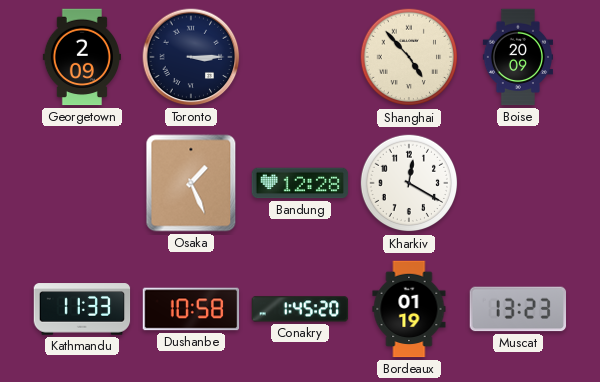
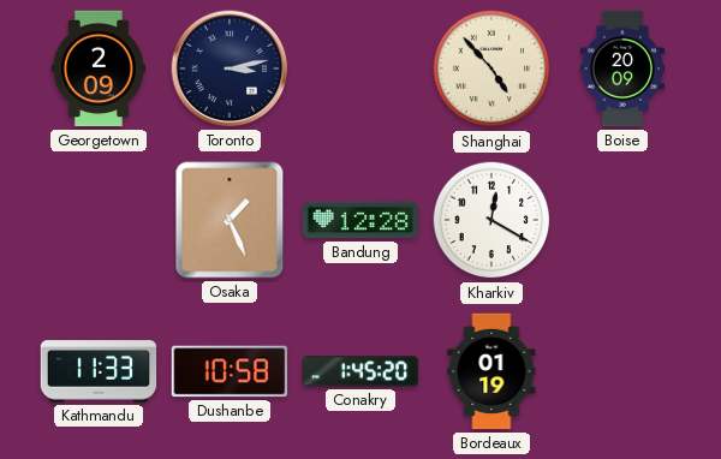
Toronto: 3:15 -> 3:13 (230, 68)
Muscat: 13:23 -> none (518, 309)
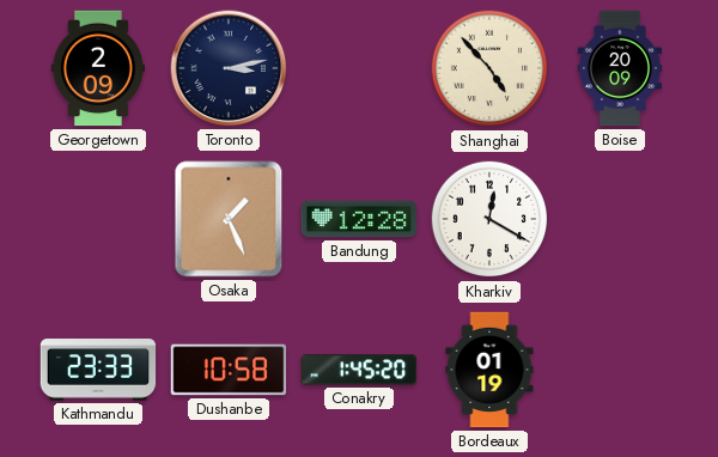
Kathmandu: 11:33 -> 23:33 (98, 370)
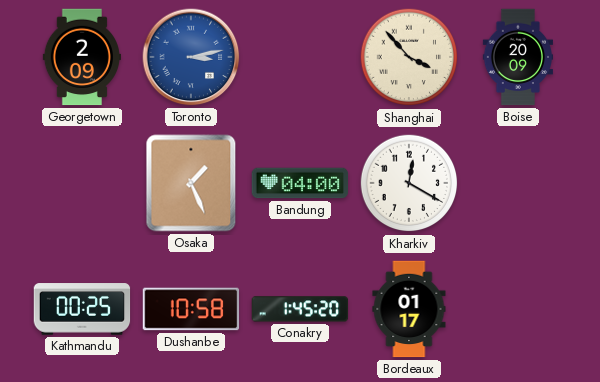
Toronto dial: navy -> blue (191, 57)
Shanghai: 4:53 -> 3:53 (409, 57)
Bandung: 12:28 -> 04:00 (300, 183)
Kathmandu: 23:33 -> 00:25 (82, 309)
Bordeaux: 01:19 -> 01:17 (409, 309)
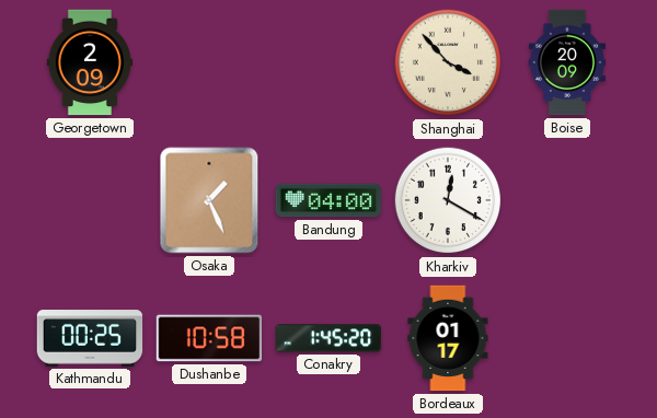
Toronto: 3:13 -> none (191, 57)
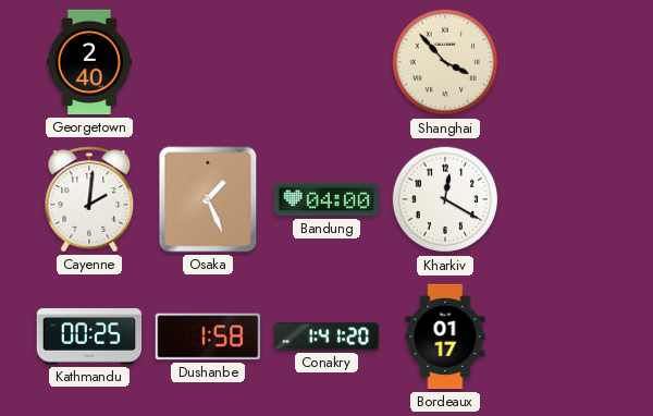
Georgetown: 2:09 -> 2:40 (89, 62)
Boise: 20:09 -> none (566, 62)
Cayenne: none -> 2:01 (89, 199)
Dushanbe: 10:58 -> 1:58 (208, 337)
Conakry: 1:45 -> 1:41 (326, 337)
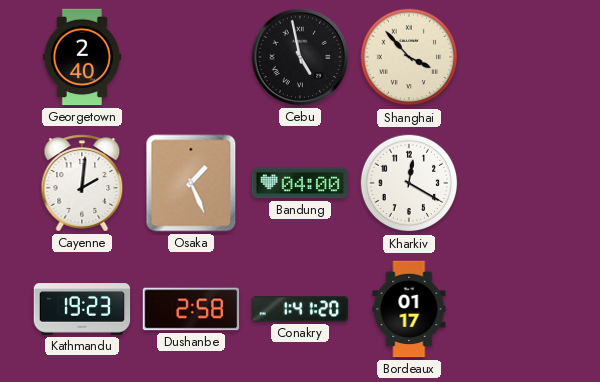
Cebu: none -> 4:58 (300, 57)
Kathmandu: 00:25 -> 19:23 (82, 309)
Dushanbe: 1:58 -> 2:58 (191, 309)
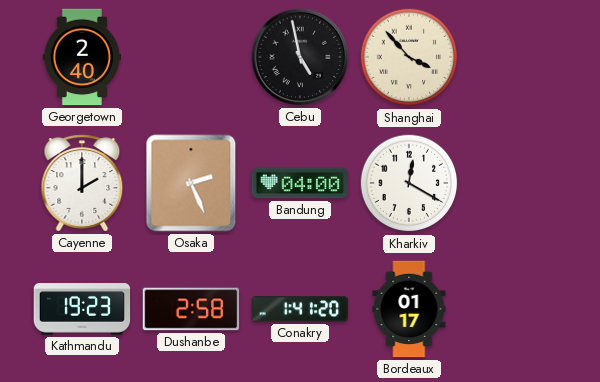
Cayenne: 2:01 -> 2:00 (82, 183)
Osaka: 1:26 -> 2:26 (191, 183)
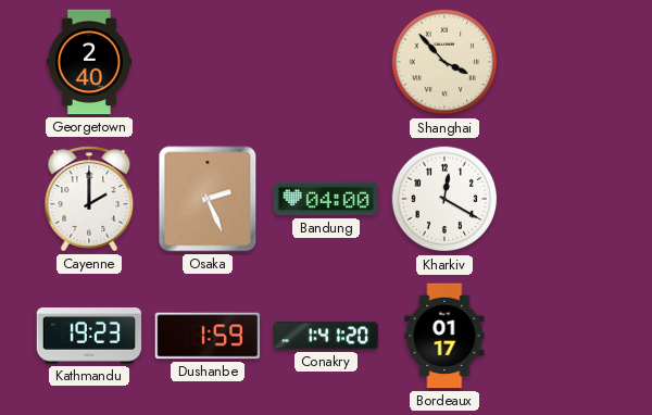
Cebu: 4:58 -> none (300, 57)
Dushanbe: 2:58 -> 1:59 (208, 336)
